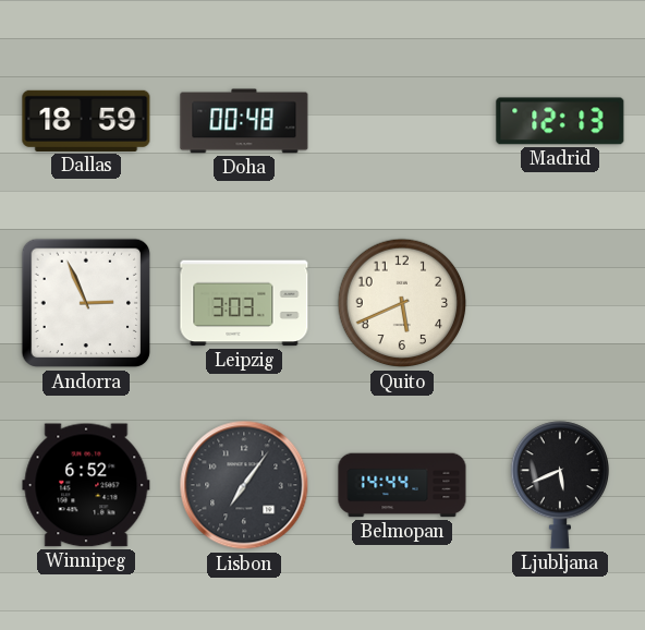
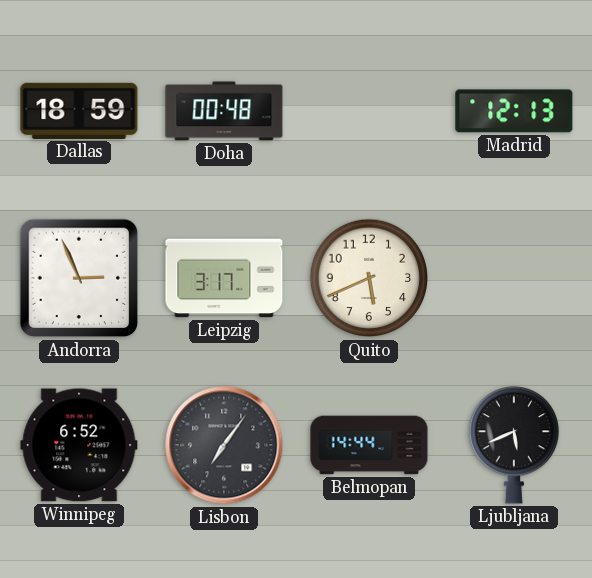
Leipzig: 3:03 -> 3:17 (224, 278)
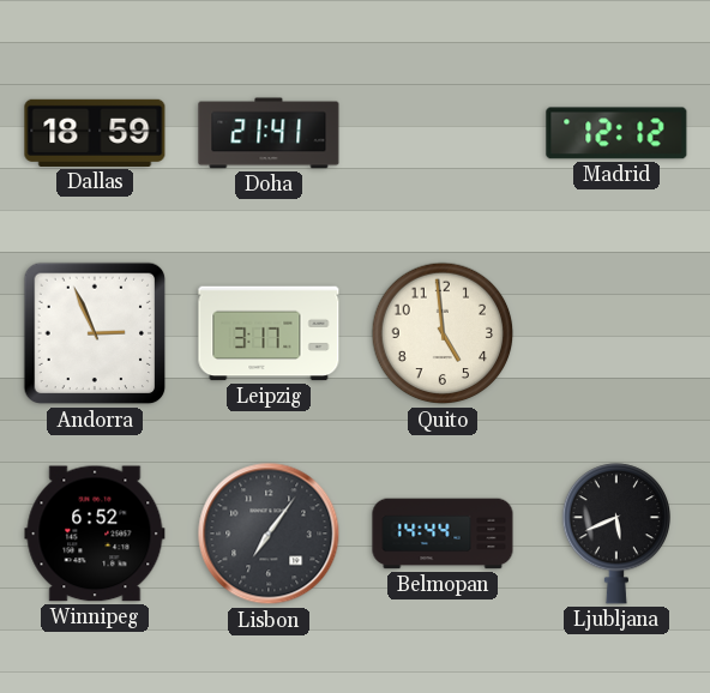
Doha: 00:48 -> 21:41 (269, 133)
Madrid: 12:13 -> 12:12 (616, 133)
Quito: 5:41 -> 4:59 (443, 333)
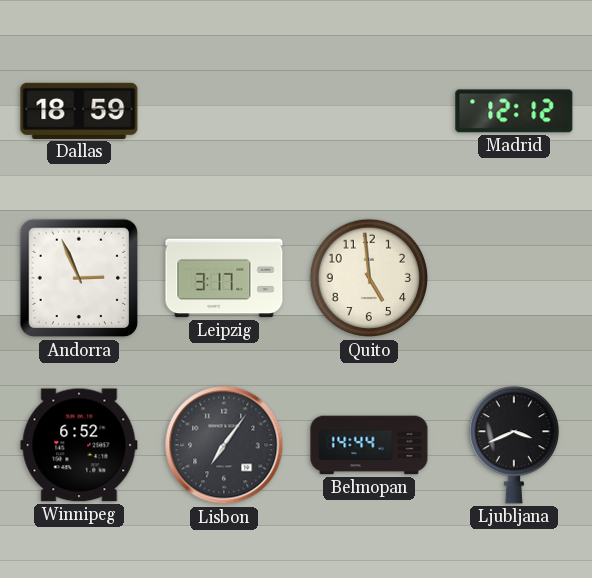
Doha: 21:41 -> none (269, 133)
Ljubljana: 5:41 -> 3:41 (513, 445)
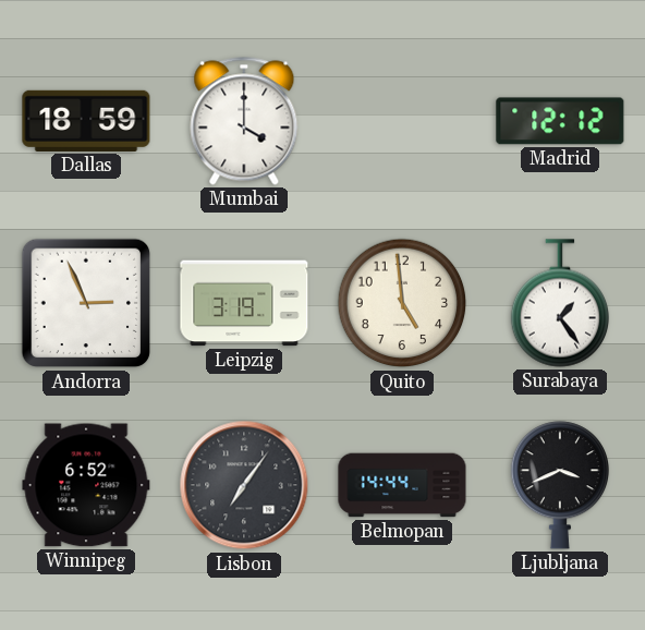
Mumbai: none -> 4:00 (244, 121)
Leipzig: 3:17 -> 3:19 (244, 303)
Surabaya: none -> 1:24 (559, 303)
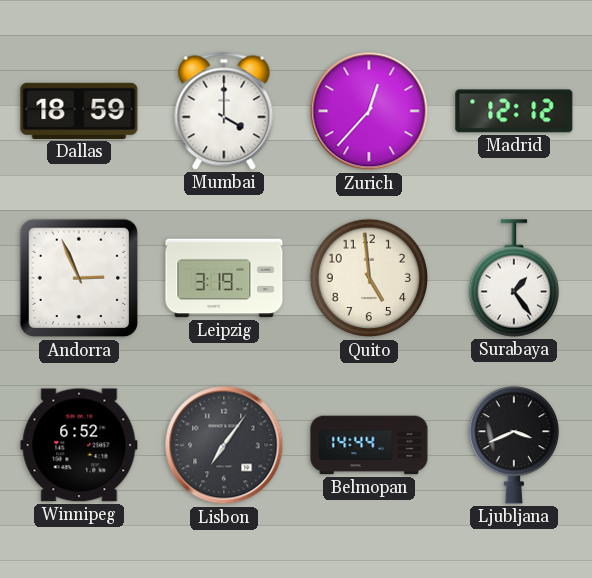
Zurich: none -> 12:37 (369, 111)
